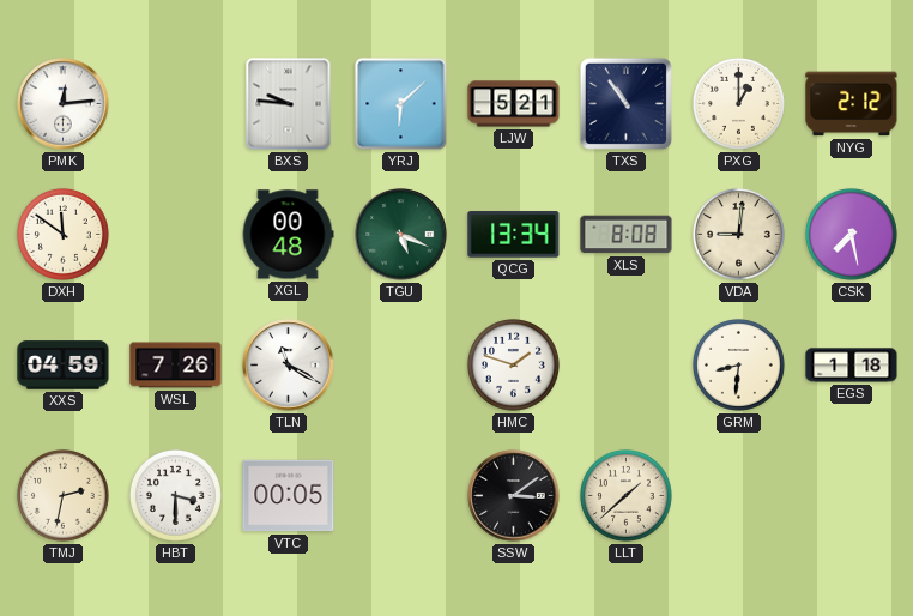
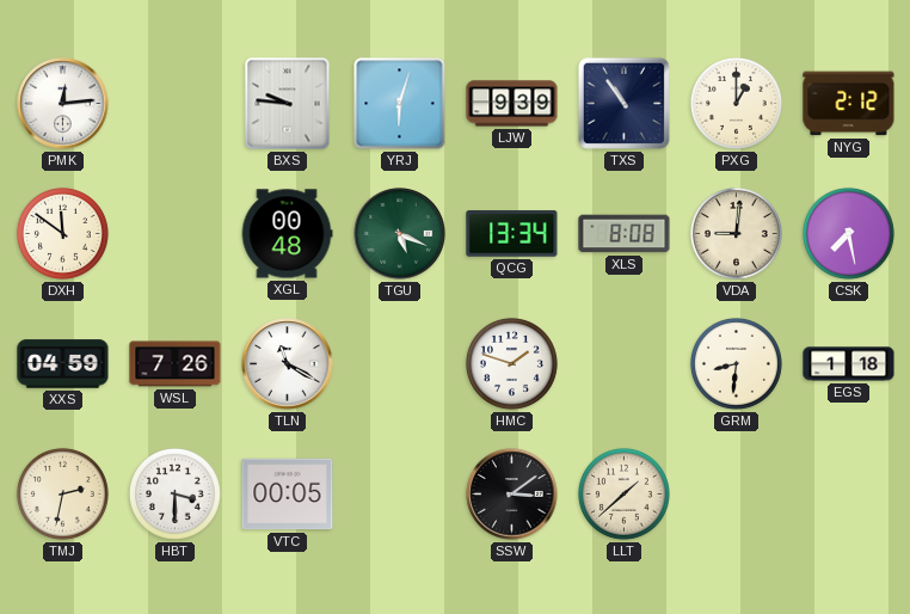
YRJ: 6:08 -> 6:03 (400, 104)
LJW: 5:21 -> 9:39 (512, 104)
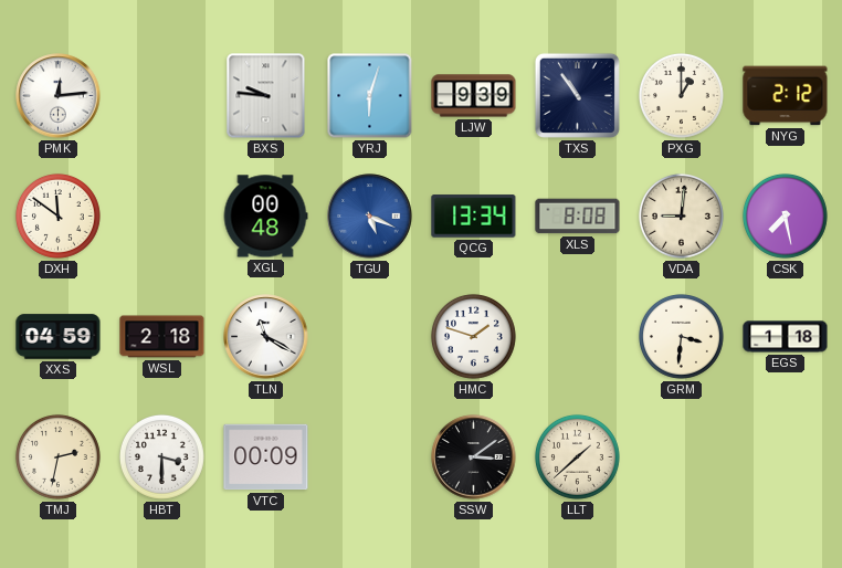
TGU dial: green -> blue (370, 217)
WSL: 7:26 -> 2:18 (162, 337)
GRM: 8:31 -> 3:31 (681, 336)
VTC: 00:05 -> 00:09 (266, 457)
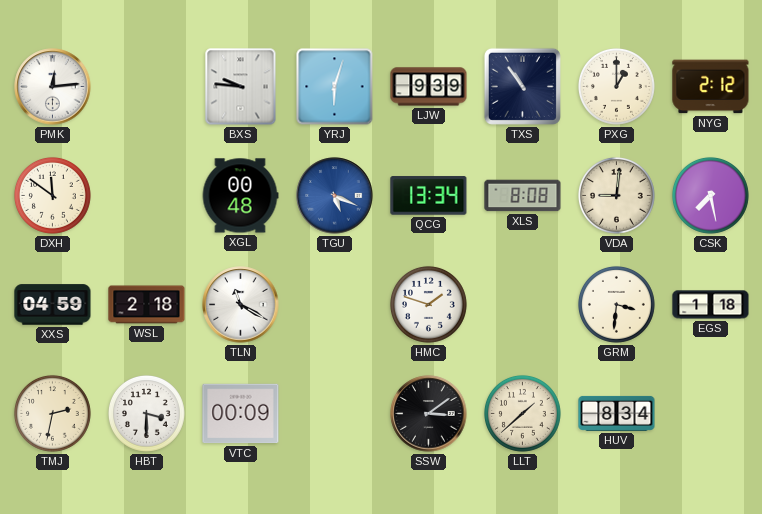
HUV: none -> 8:34 (617, 413)
